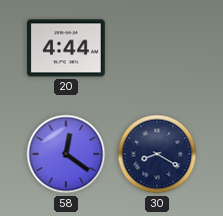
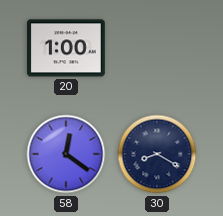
20: 4:44 -> 1:00 (67, 48)
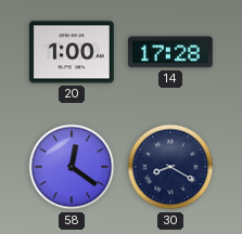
14: none -> 17:28 (170, 52)
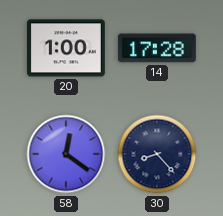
30: 8:20 -> 8:23 (157, 154)
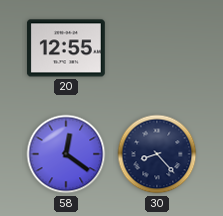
20: 1:00 -> 12:55 (67, 48)
14: 17:28 -> none (157, 48)
